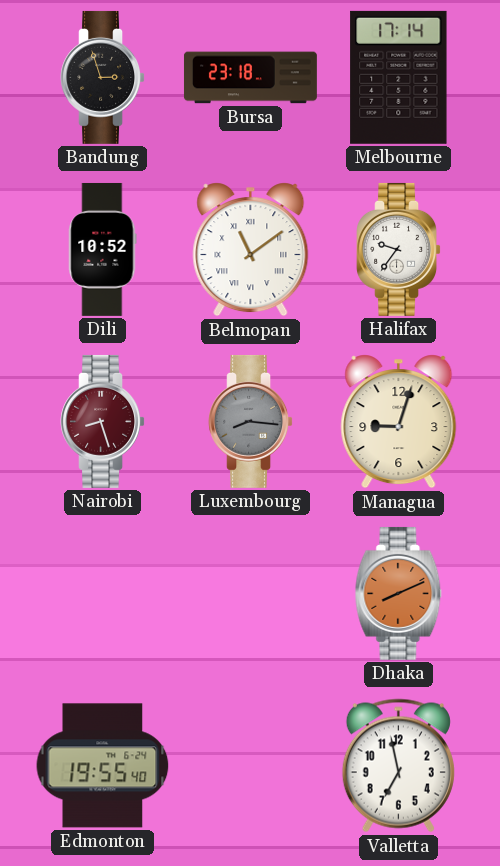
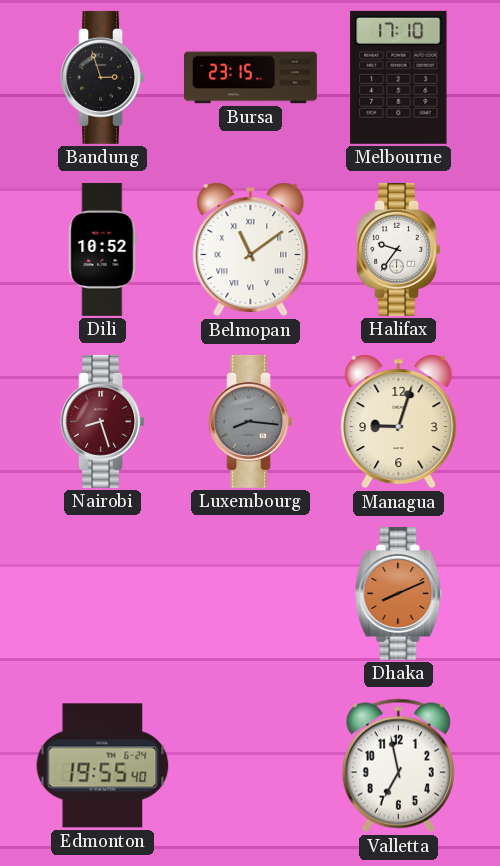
Bursa: 23:18 -> 23:15 (250, 78)
Melbourne: 17:14 -> 17:10 (399, 77)
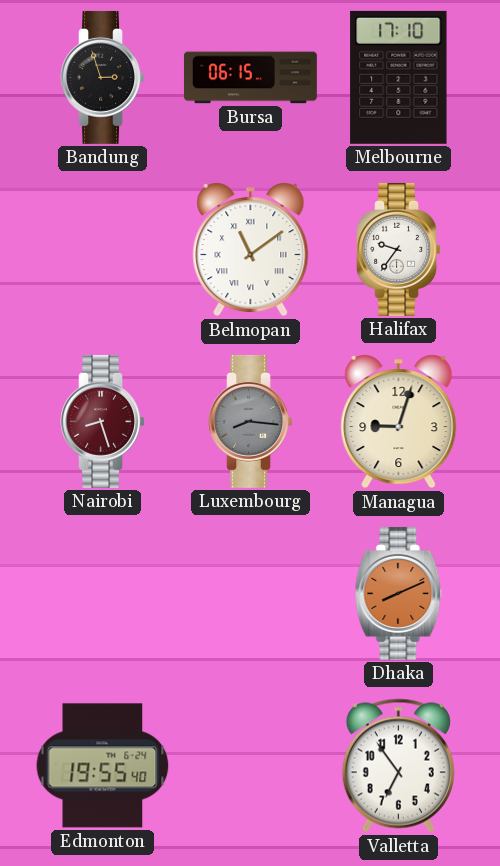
Bursa: 23:15 -> 06:15 (250, 78)
Dili: 10:52 -> none (103, 249)
Valletta: 6:58 -> 6:54 (398, 766)
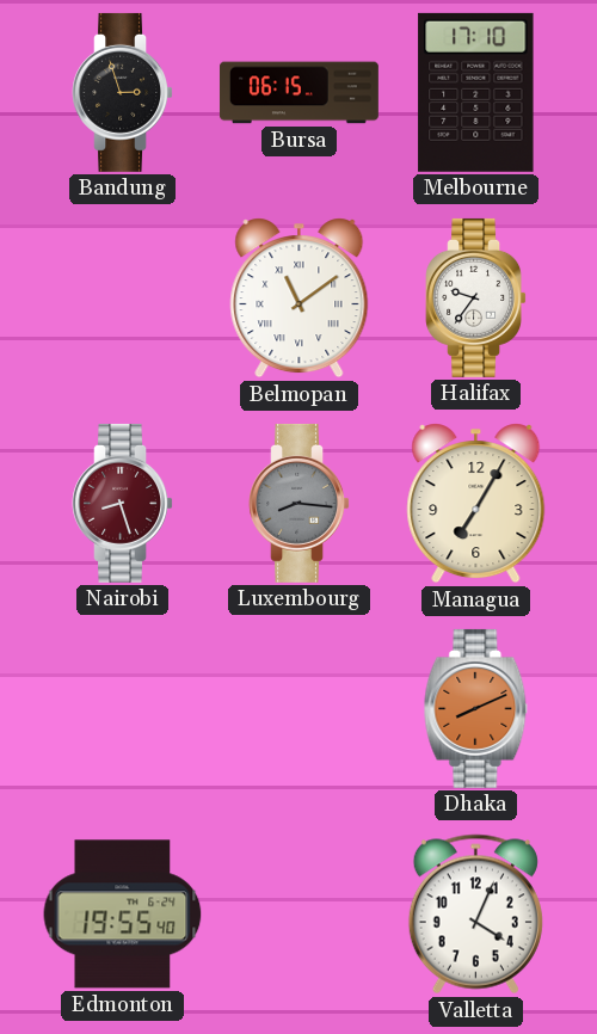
Managua: 9:03 -> 7:05 (476, 504)
Valletta: 6:54 -> 4:04 (475, 915)
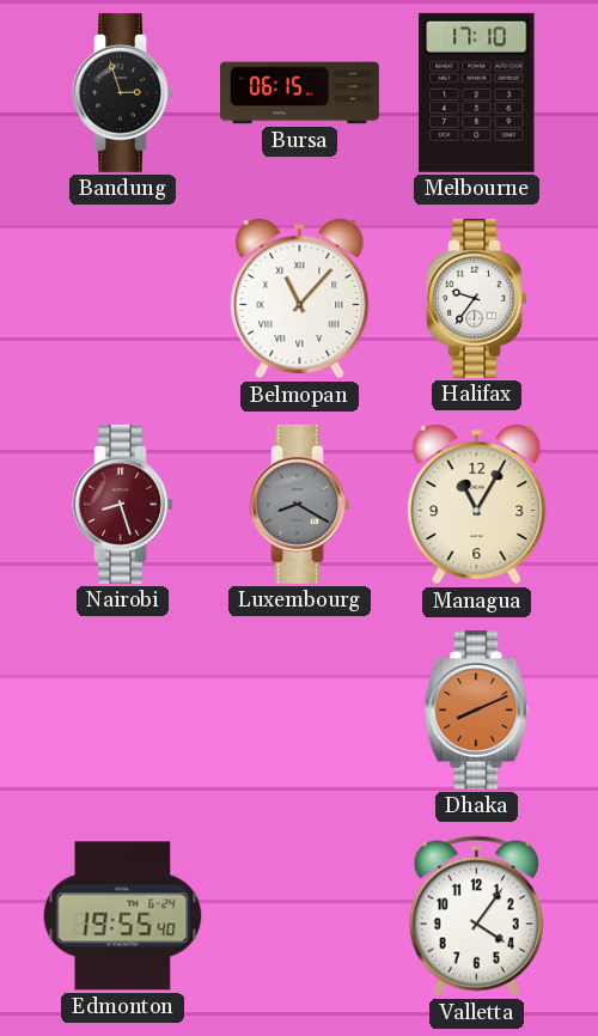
Belmopan: 11:09 -> 11:07 (300, 299)
Luxembourg: 8:16 -> 8:20 (299, 504)
Managua: 7:05 -> 11:05 (477, 505)
Valletta: 4:04 -> 4:06 (476, 916)
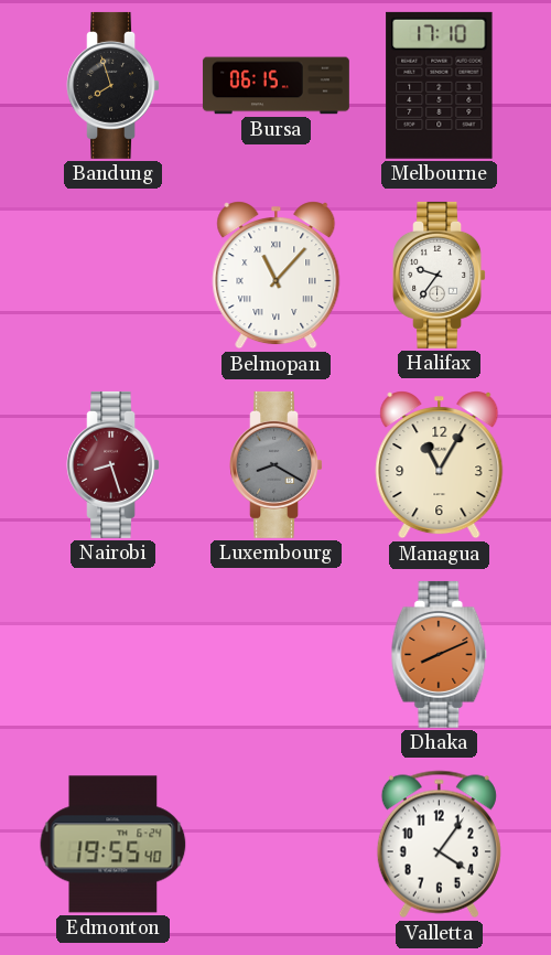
Bandung: 2:57 -> 7:57 (112, 85)
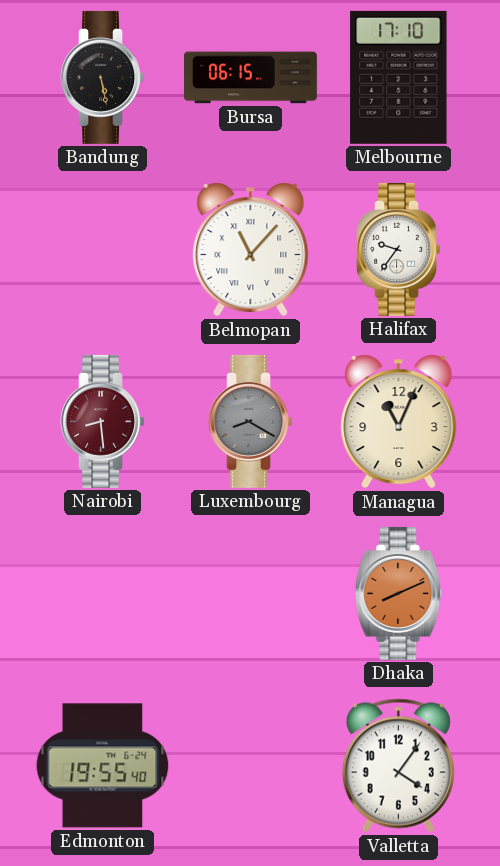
Bandung: 7:57 -> 5:28 (102, 77)
Nairobi: 8:27 -> 8:29 (102, 421)
Managua: 11:05 -> 11:04 (399, 422)
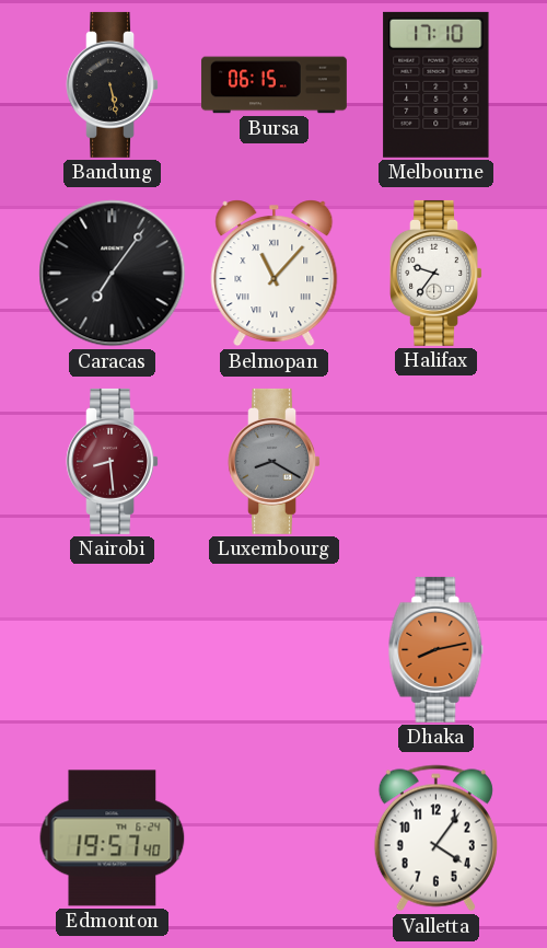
Caracas: none -> 7:06 (113, 274)
Managua: 11:04 -> none (399, 422)
Dhaka: 8:11 -> 8:13 (437, 649)
Edmonton: 19:55 -> 19:57 (113, 839)
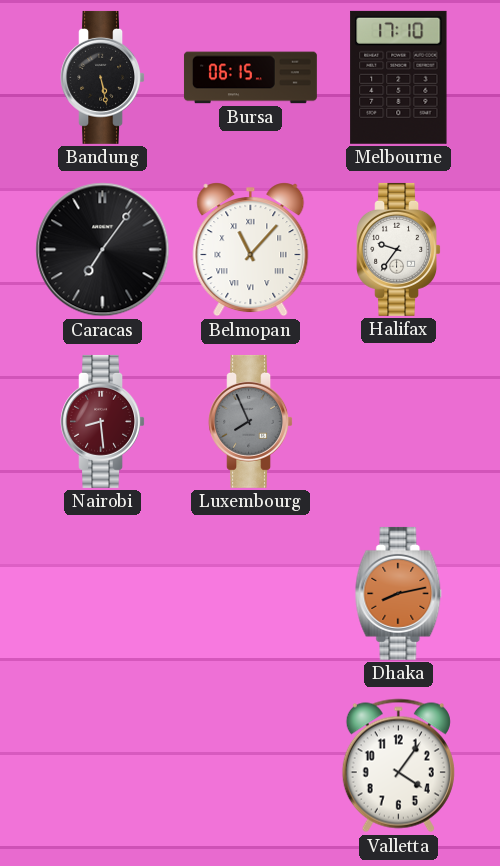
Luxembourg: 8:20 -> 7:56 (250, 421)
Edmonton: 19:57 -> none (113, 839)
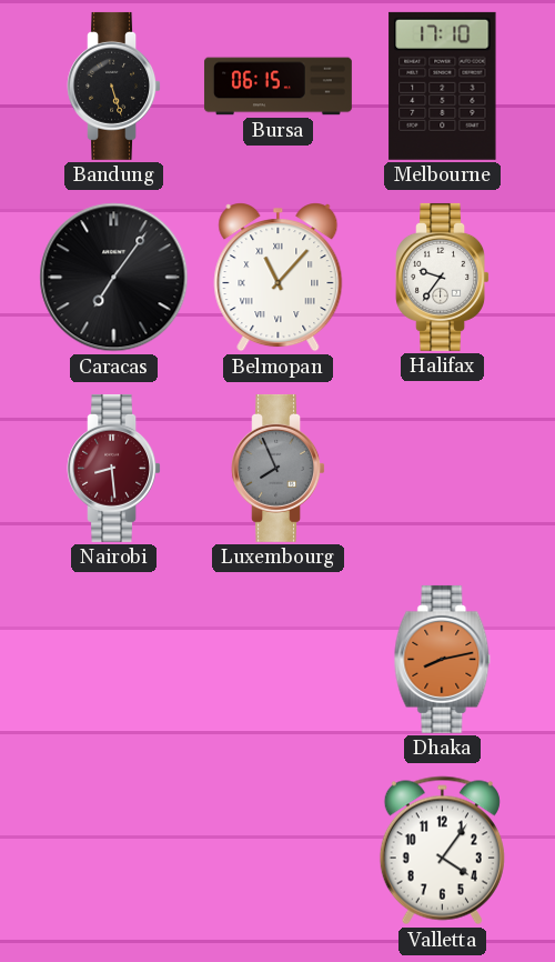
Bandung: 5:28 -> 5:27 (113, 86)
